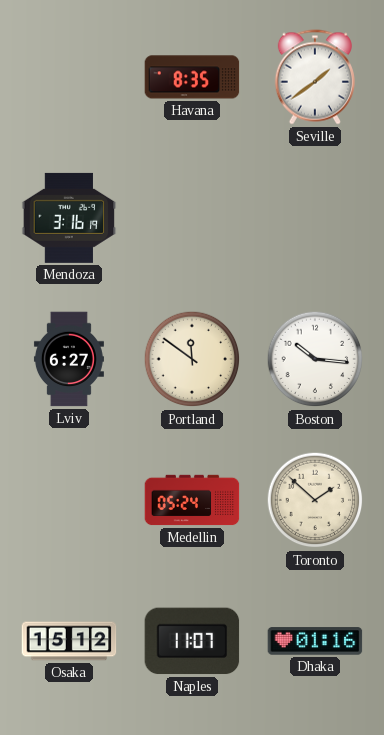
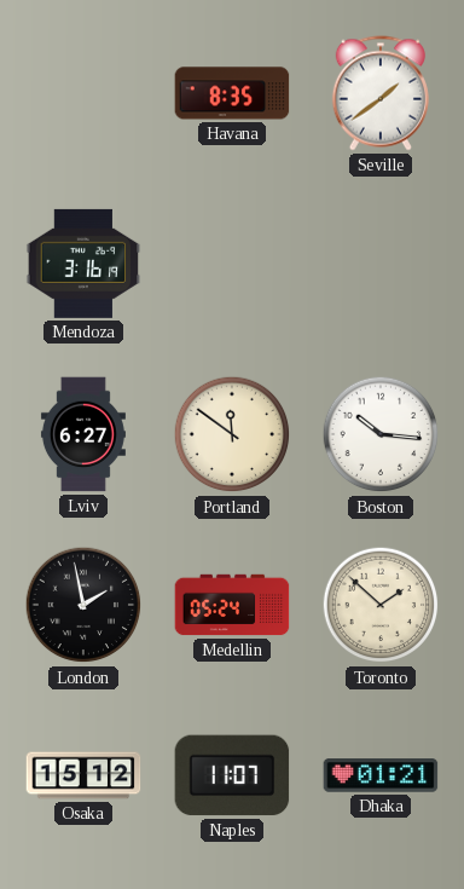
London: none -> 1:58 (83, 605)
Dhaka: 01:16 -> 01:21 (381, 775)
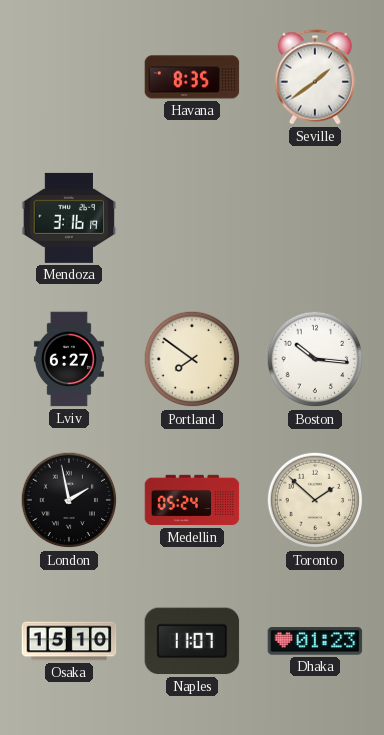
Portland: 11:51 -> 7:51 (192, 359)
Osaka: 15:12 -> 15:10 (69, 641)
Dhaka: 01:21 -> 01:23 (315, 641)
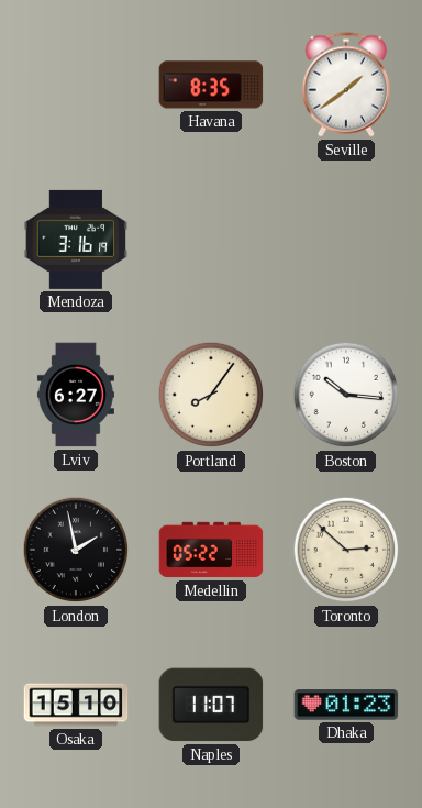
Portland: 7:51 -> 8:06 (211, 395)
Medellin: 05:24 -> 05:22 (211, 550)
Toronto: 1:52 -> 2:52 (346, 550)
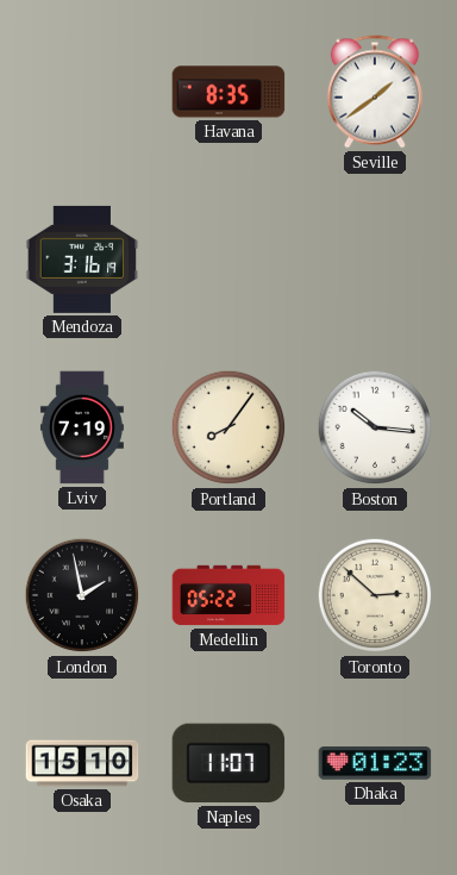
Lviv: 6:27 -> 7:19 (82, 427)
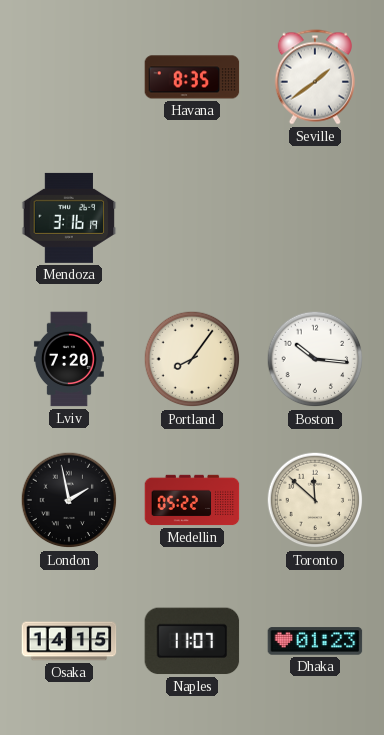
Lviv: 7:19 -> 7:20 (69, 359)
Toronto: 2:52 -> 11:52 (315, 500)
Osaka: 15:10 -> 14:15 (69, 641)
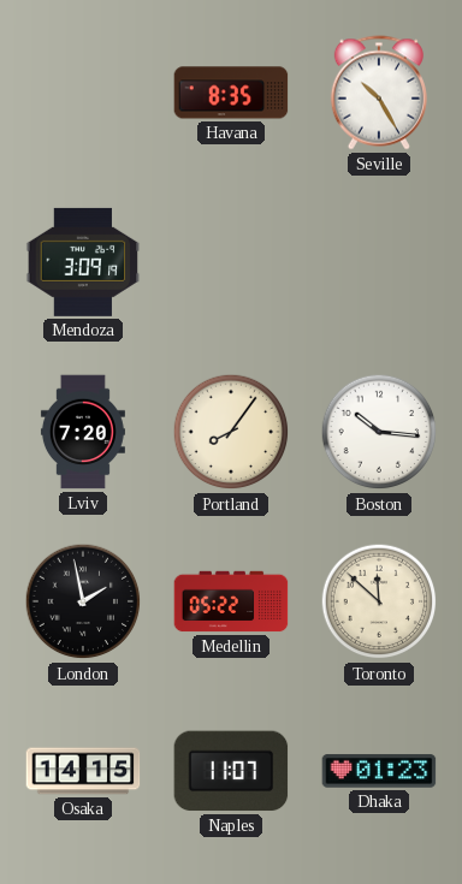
Seville: 1:39 -> 10:25 (379, 93)
Mendoza: 3:16 -> 3:09 (83, 262)
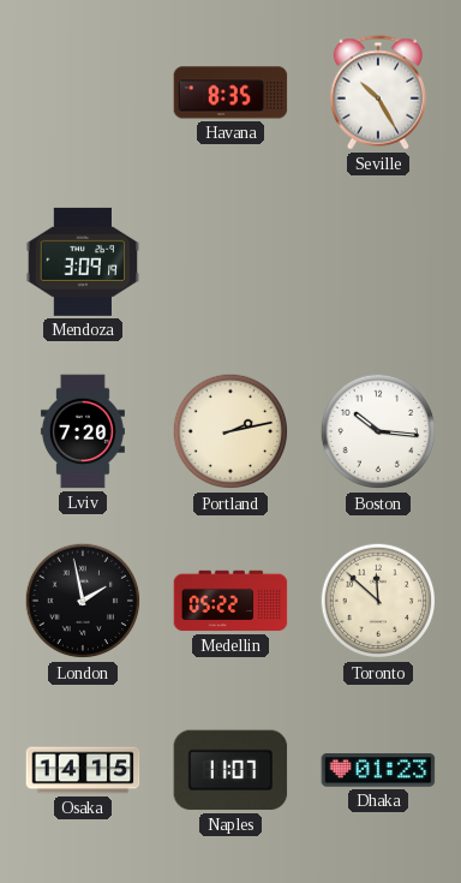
Portland: 8:06 -> 2:13 (230, 431)
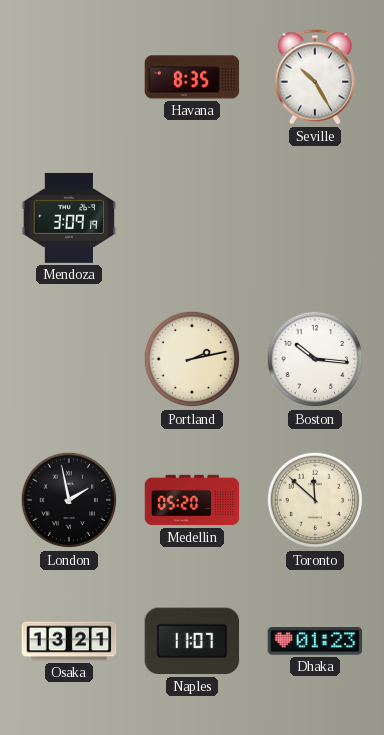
Lviv: 7:20 -> none (83, 431)
Medellin: 05:22 -> 05:20 (192, 500)
Osaka: 14:15 -> 13:21 (69, 641)
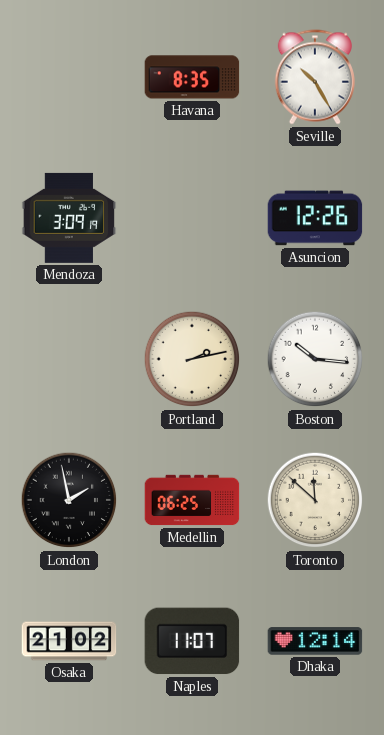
Asuncion: none -> 12:26 (315, 218)
Medellin: 05:20 -> 06:25 (192, 500)
Osaka: 13:21 -> 21:02 (69, 641)
Dhaka: 01:23 -> 12:14 (315, 641)
